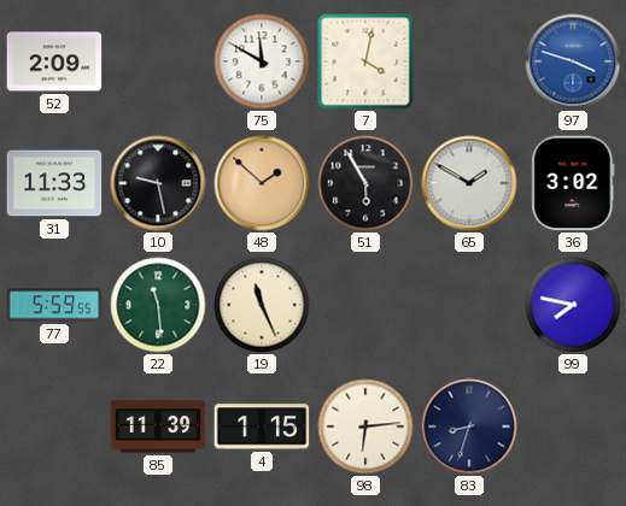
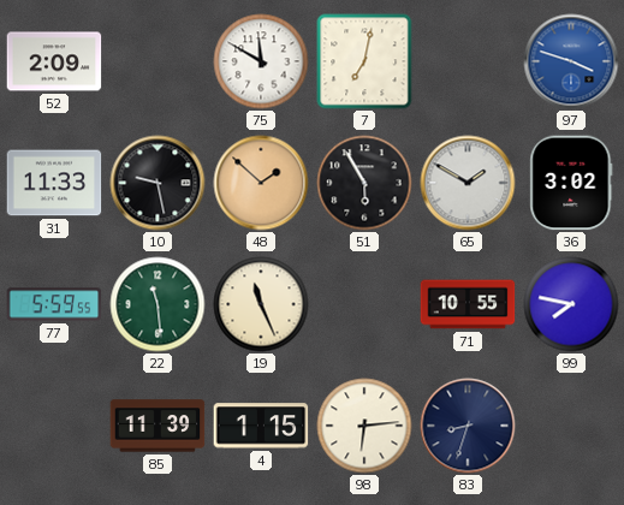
7: 4:02 -> 7:02 (364, 61)
71: none -> 10:55 (468, 304)
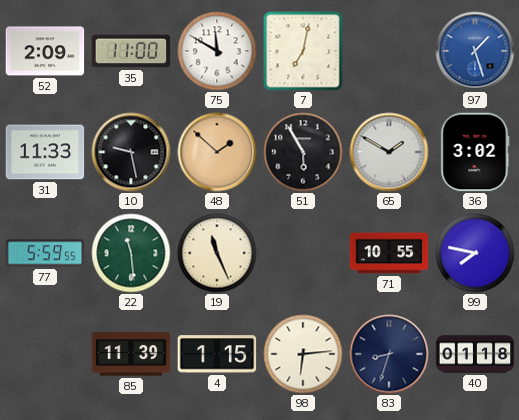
35: none -> 11:00 (131, 51)
97: 3:48 -> 1:27 (475, 51)
40: none -> 01:18 (475, 354)
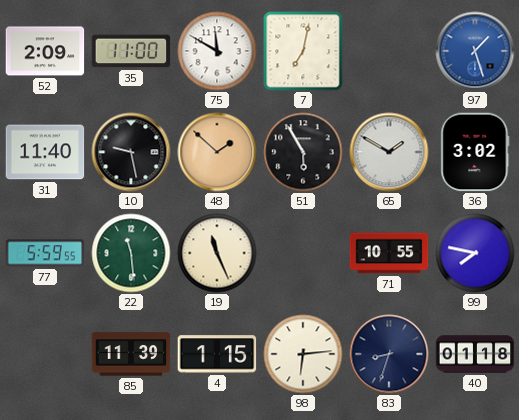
31: 11:33 -> 11:40 (45, 152)
